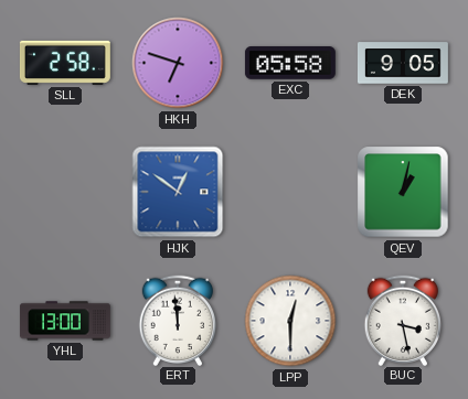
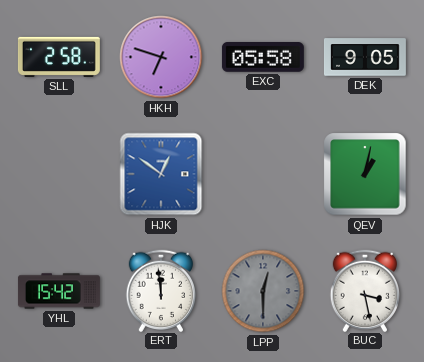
YHL: 13:00 -> 15:42 (59, 291)
LPP dial: white -> grey (263, 291)
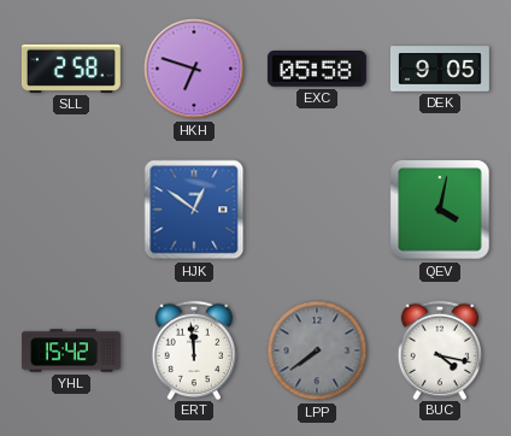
QEV: 1:02 -> 4:02 (440, 210)
LPP: 12:30 -> 7:39 (317, 350)
BUC: 3:28 -> 4:17 (439, 349)
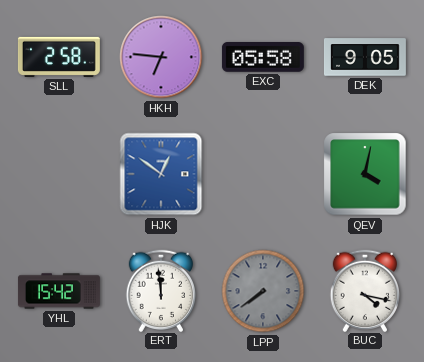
HKH: 6:48 -> 6:46 (161, 57)
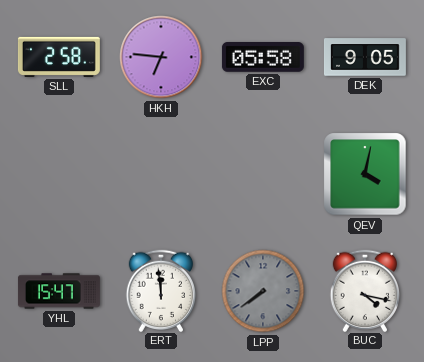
HJK: 12:51 -> none (161, 174)
YHL: 15:42 -> 15:47 (59, 291)
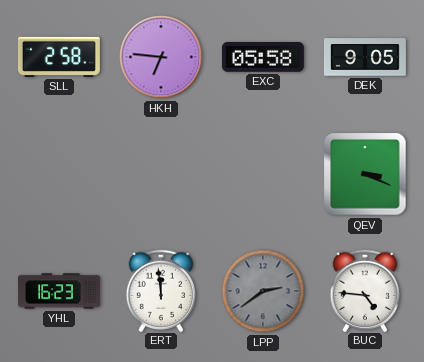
QEV: 4:02 -> 3:19 (365, 174)
YHL: 15:47 -> 16:23 (59, 291)
LPP: 7:39 -> 2:39 (263, 291)
BUC: 4:17 -> 4:46 (364, 290)
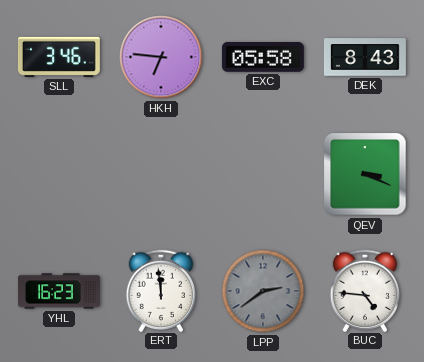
SLL: 2:58 -> 3:46 (59, 57)
DEK: 9:05 -> 8:43 (365, 57)
